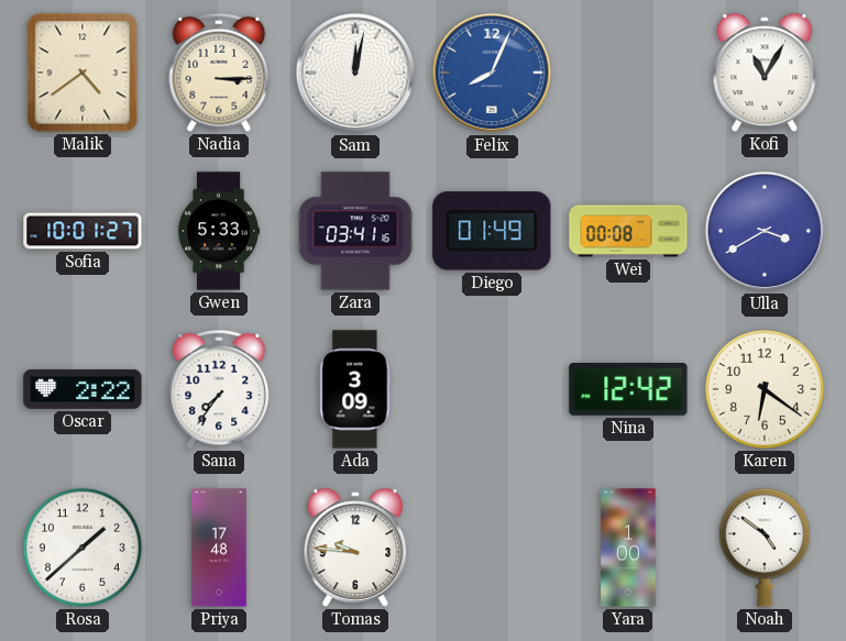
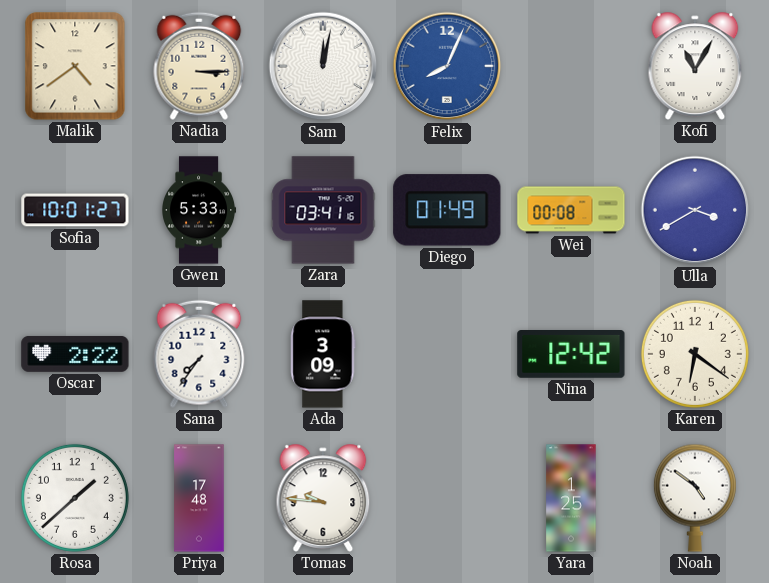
Yara: 1:00 -> 1:25 (571, 498)
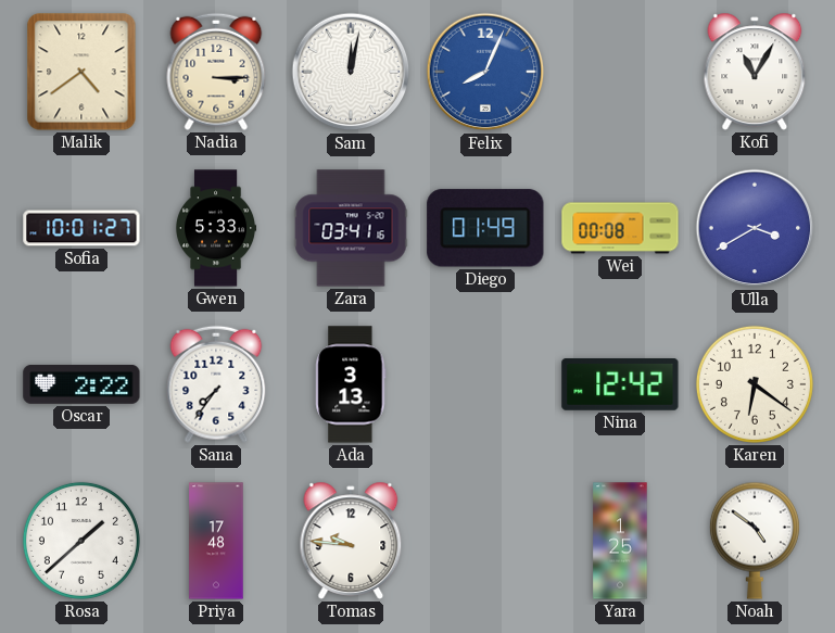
Ada: 3:09 -> 3:13 (351, 384)
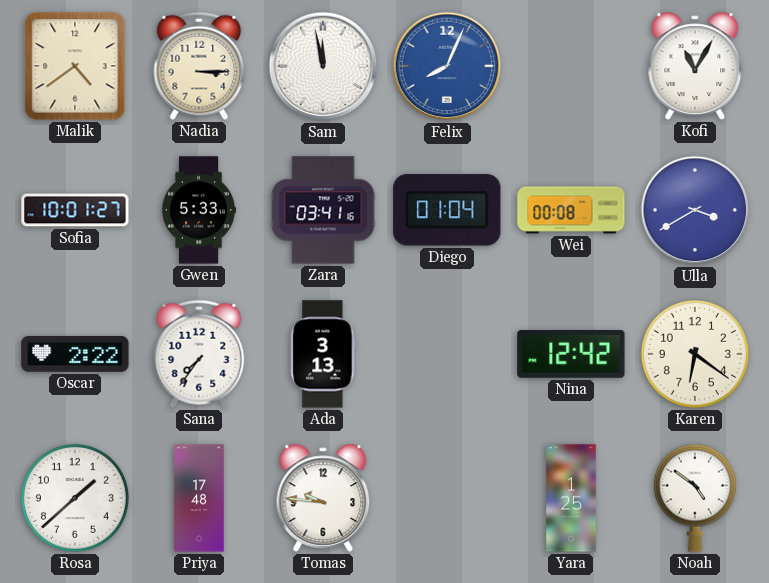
Sam: 12:02 -> 11:58 (323, 66)
Diego: 01:49 -> 01:04 (447, 210)
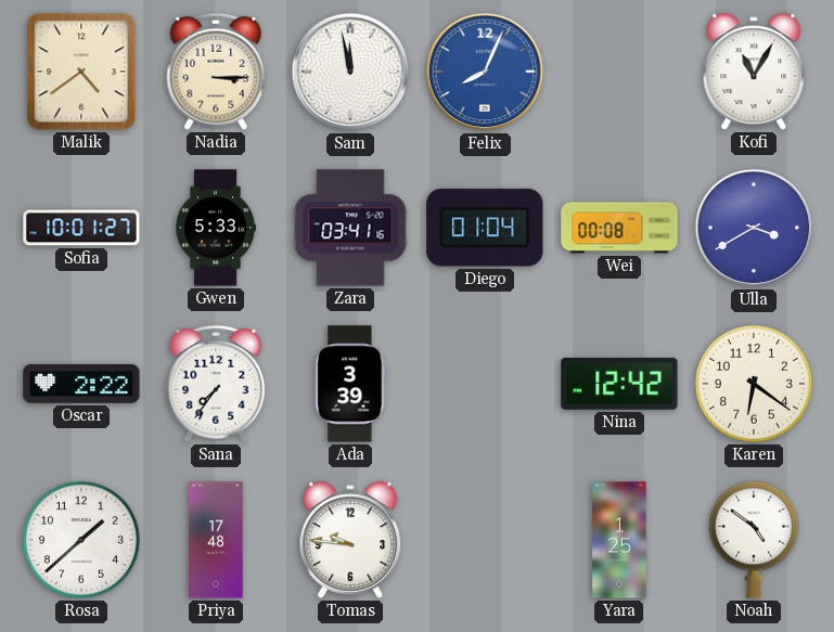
Ada: 3:13 -> 3:39 (350, 384)
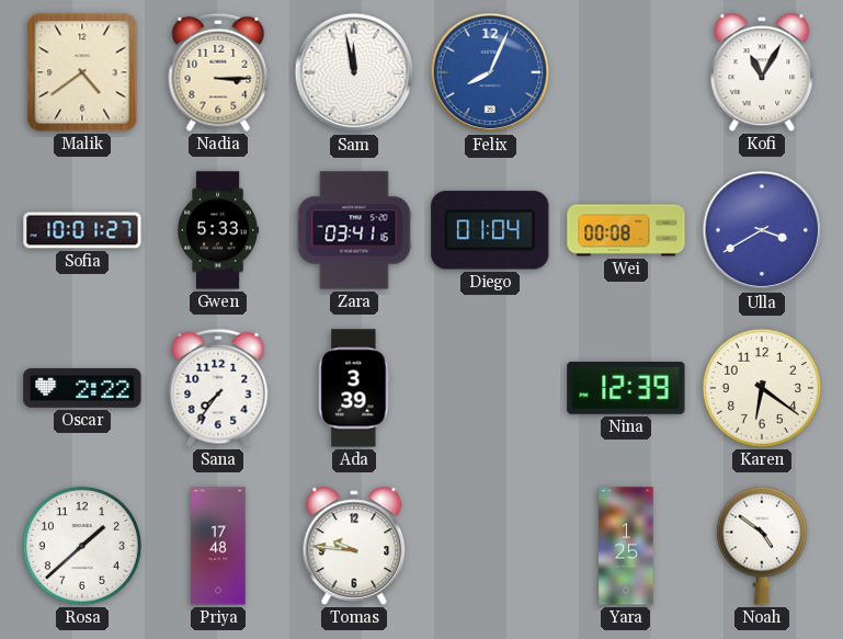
Nina: 12:42 -> 12:39 (626, 389)
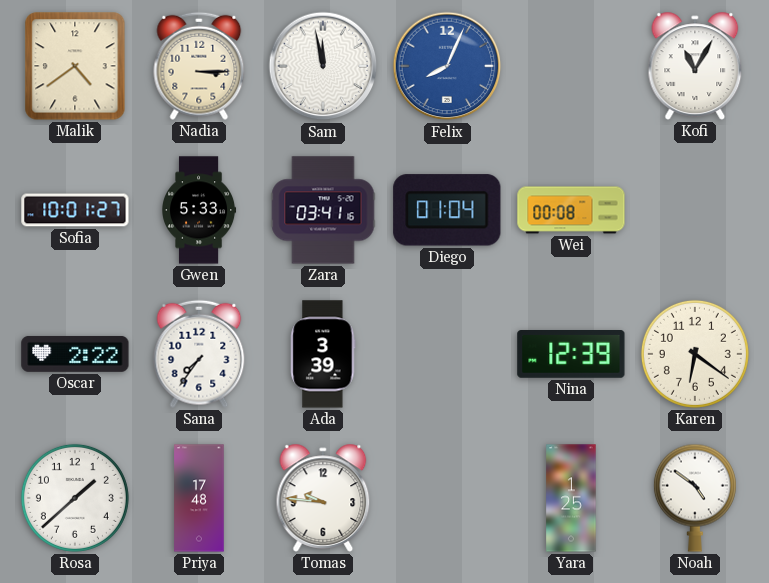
Ulla: 3:40 -> none (762, 230)
